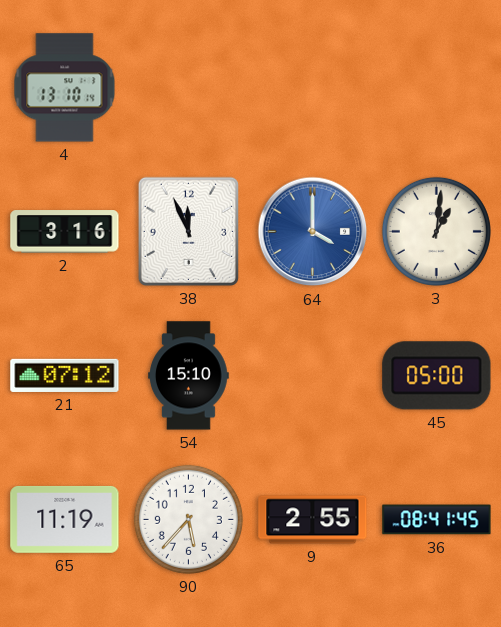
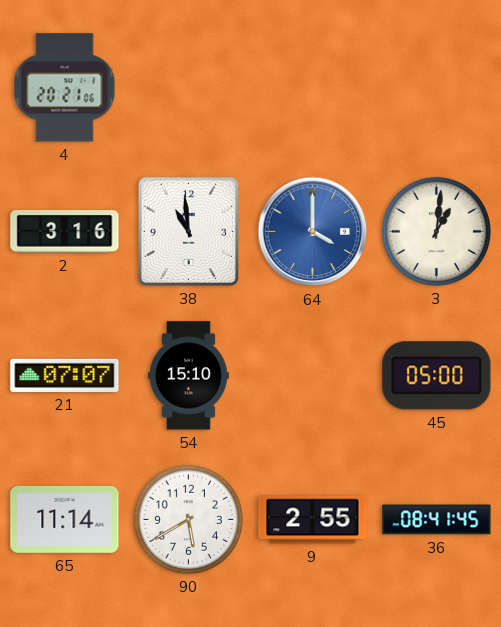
4: 13:10 -> 20:21 (65, 88)
38: 11:56 -> 10:59 (188, 231)
21: 07:12 -> 07:07 (65, 375)
65: 11:19 -> 11:14 (65, 519)
90: 5:37 -> 5:40 (188, 519)
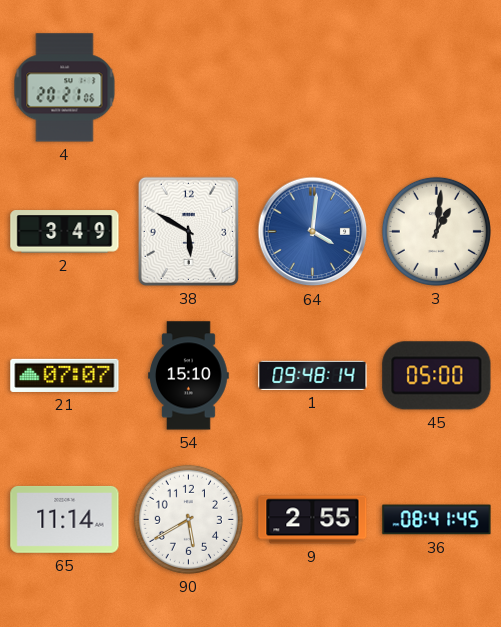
2: 3:16 -> 3:49 (65, 232)
38: 10:59 -> 5:50 (188, 231)
64: 4:00 -> 4:01 (313, 232)
1: none -> 09:48 (313, 375)
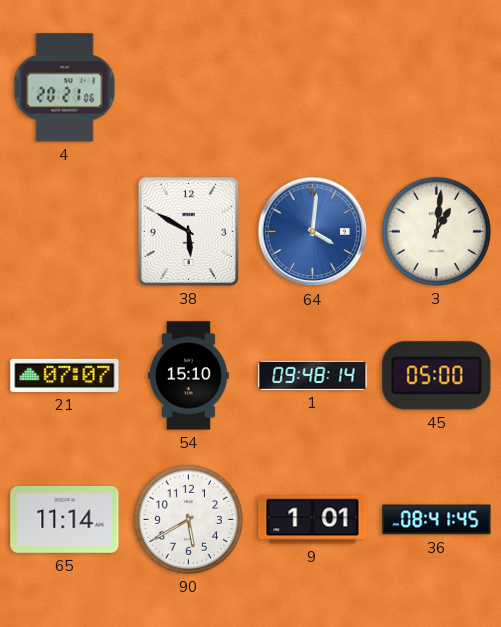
2: 3:49 -> none (65, 232)
9: 2:55 -> 1:01 (313, 520)
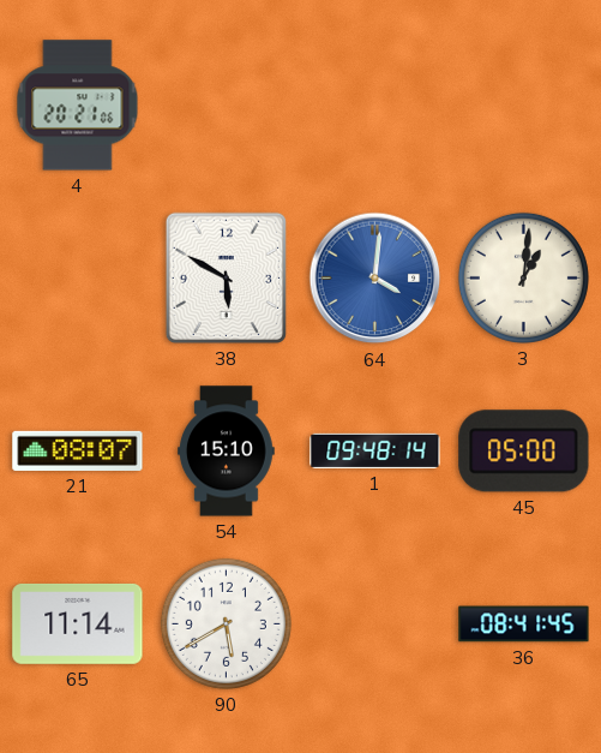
21: 07:07 -> 08:07 (78, 450)
9: 1:01 -> none (313, 520)
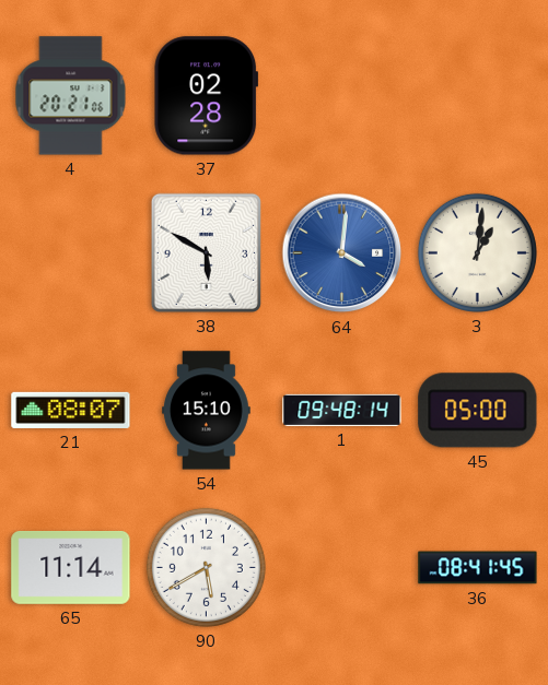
37: none -> 02:28 (207, 96)
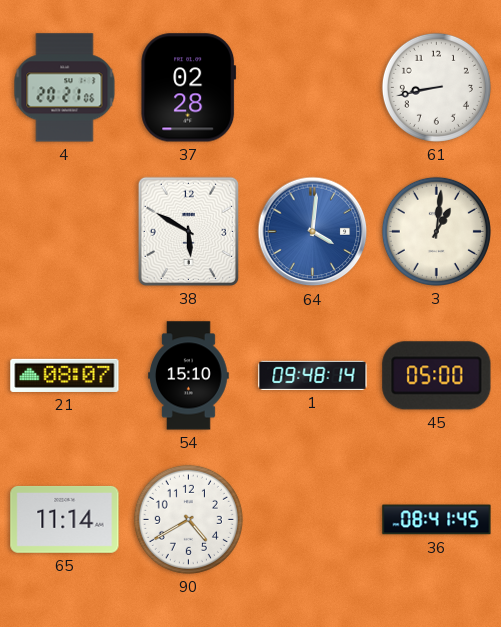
61: none -> 8:43 (436, 87)
90: 5:40 -> 4:40 (188, 519)
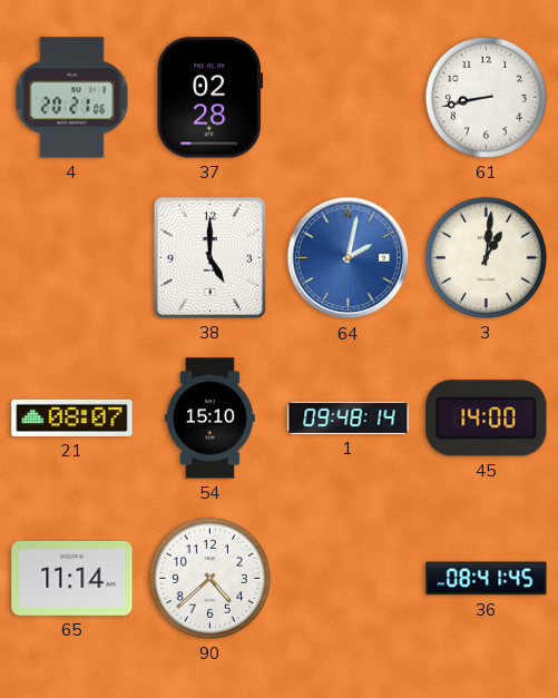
38: 5:50 -> 5:00 (209, 257)
64: 4:01 -> 2:02 (349, 258)
45: 05:00 -> 14:00 (487, 419)
90: 4:40 -> 4:38 (209, 578)
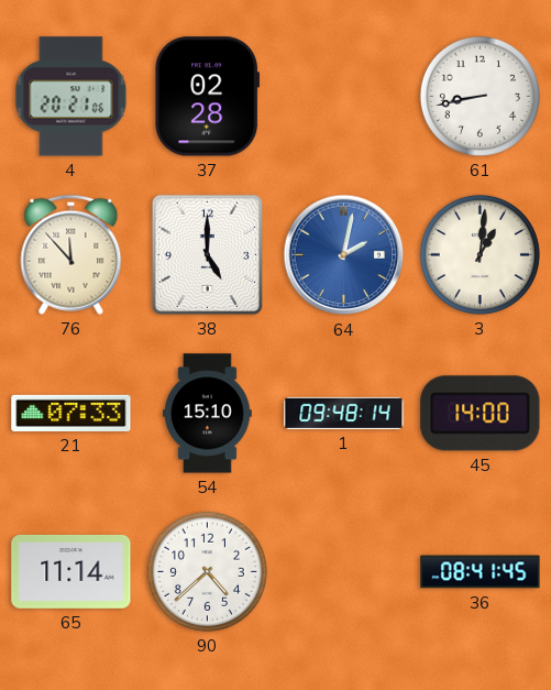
76: none -> 11:53 (71, 254)
21: 08:07 -> 07:33 (71, 413)
